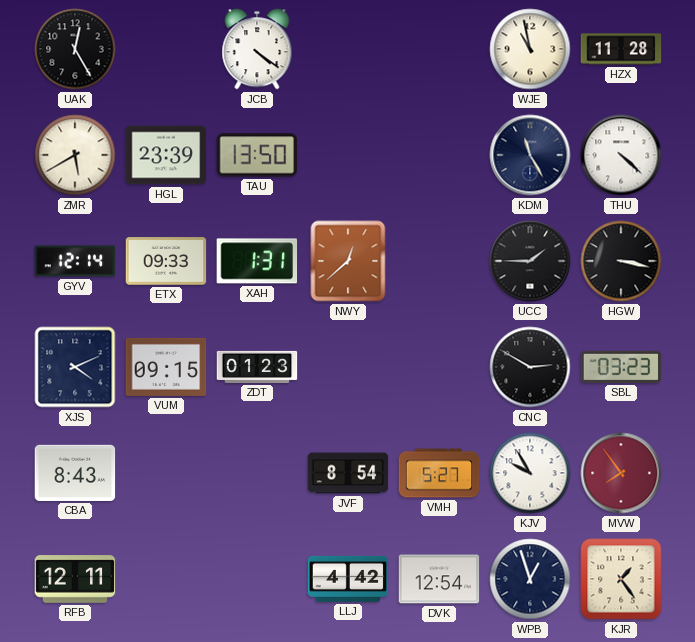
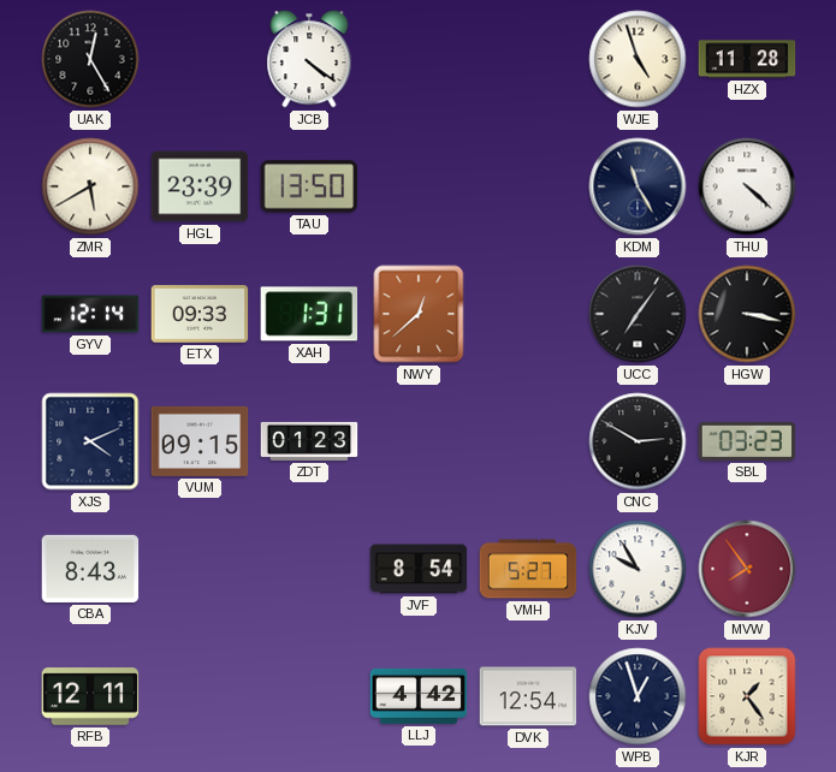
WJE: 10:58 -> 4:57 (638, 59)
UCC: 1:45 -> 7:06 (638, 314)
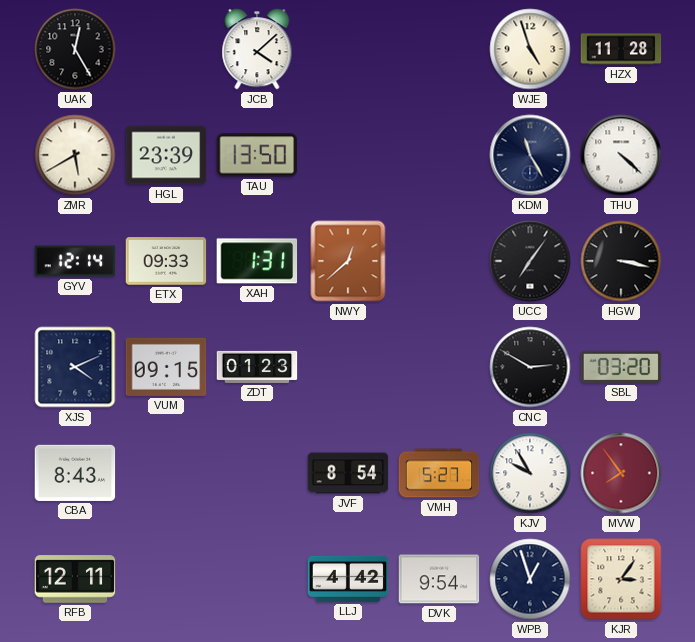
JCB: 4:21 -> 4:08 (257, 49)
SBL: 03:23 -> 03:20 (621, 367)
DVK: 12:54 -> 9:54 (439, 579)
KJR: 1:24 -> 3:06 (621, 579)
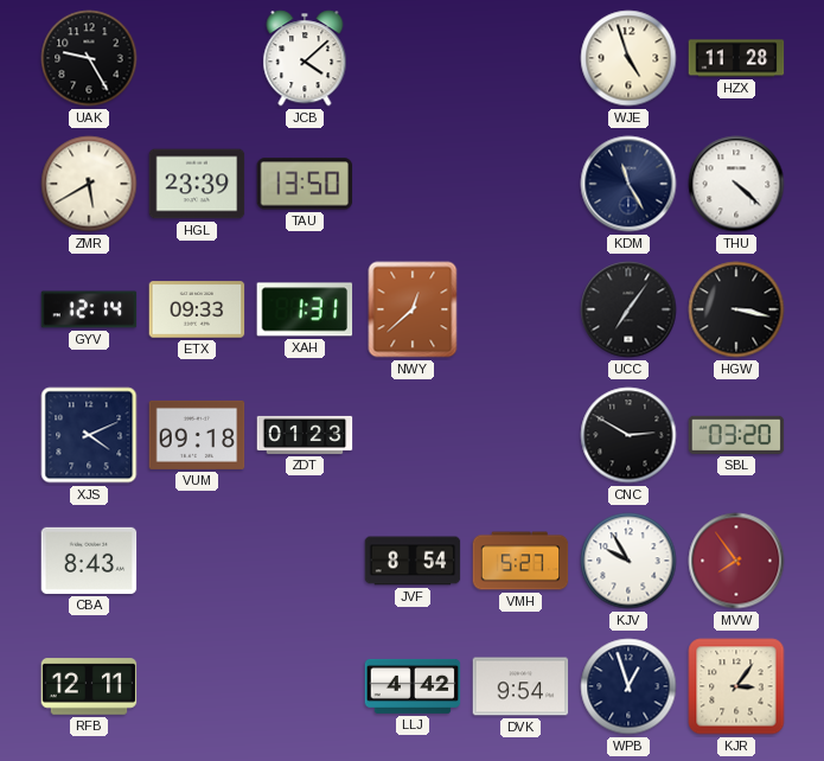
UAK: 12:25 -> 9:25 (89, 58)
VUM: 09:15 -> 09:18 (197, 435)
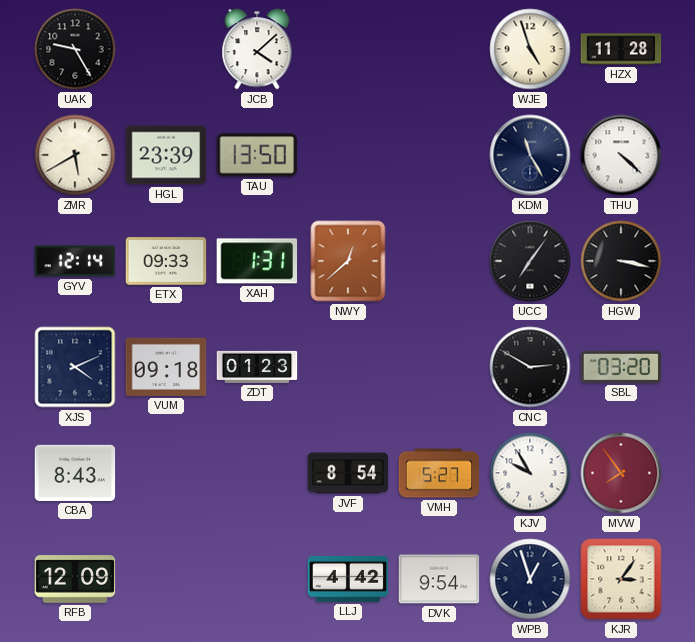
RFB: 12:11 -> 12:09 (75, 579)
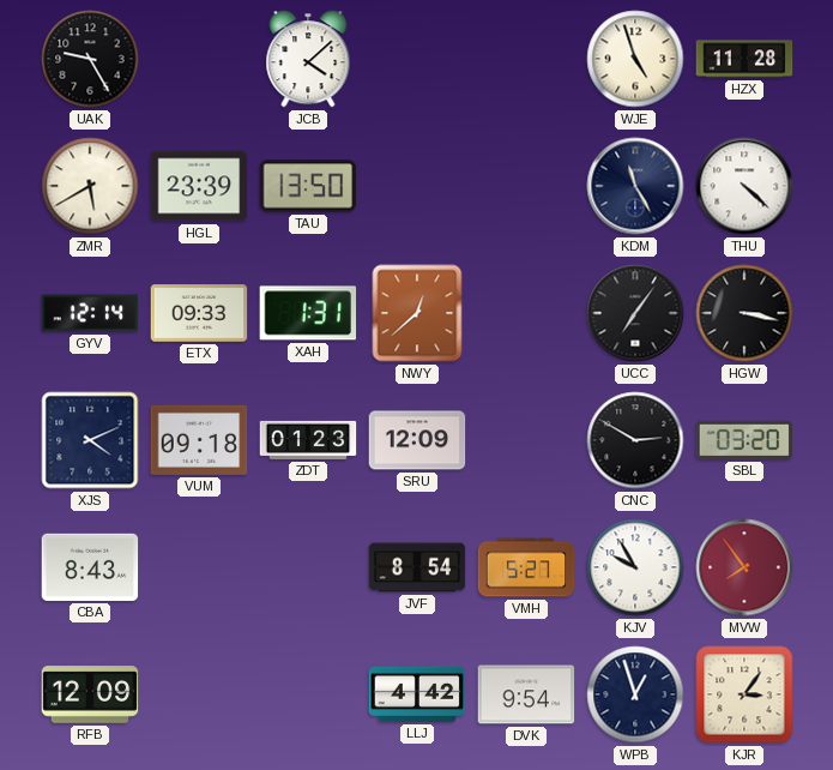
SRU: none -> 12:09 (417, 440)
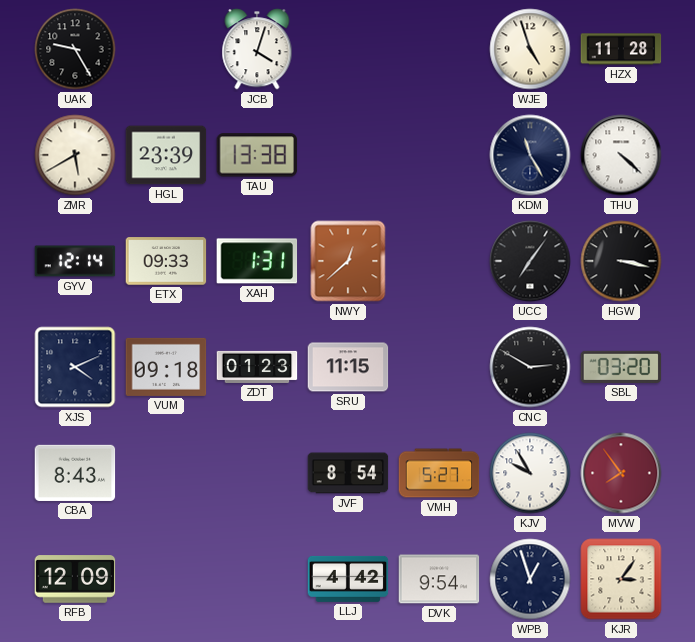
JCB: 4:08 -> 4:03 (257, 49)
TAU: 13:50 -> 13:38 (257, 155)
SRU: 12:09 -> 11:15 (348, 367)
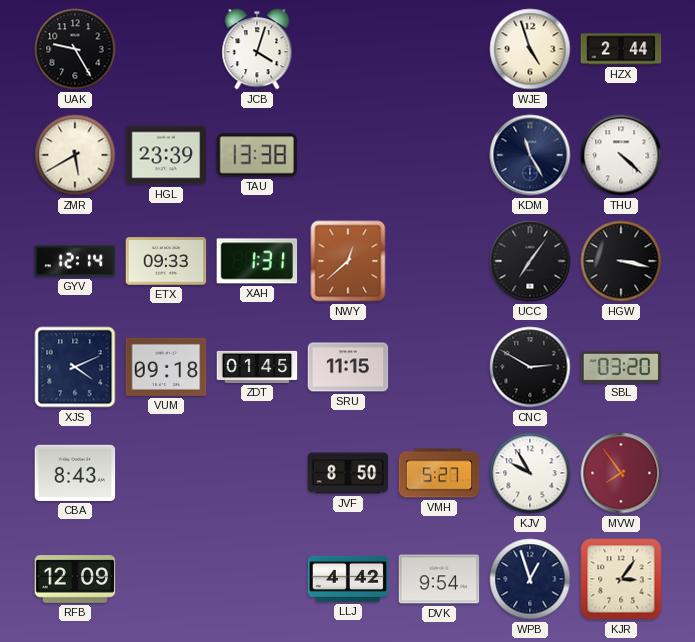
HZX: 11:28 -> 2:44 (621, 49)
ZDT: 01:23 -> 01:45 (257, 367)
JVF: 8:54 -> 8:50 (348, 473)
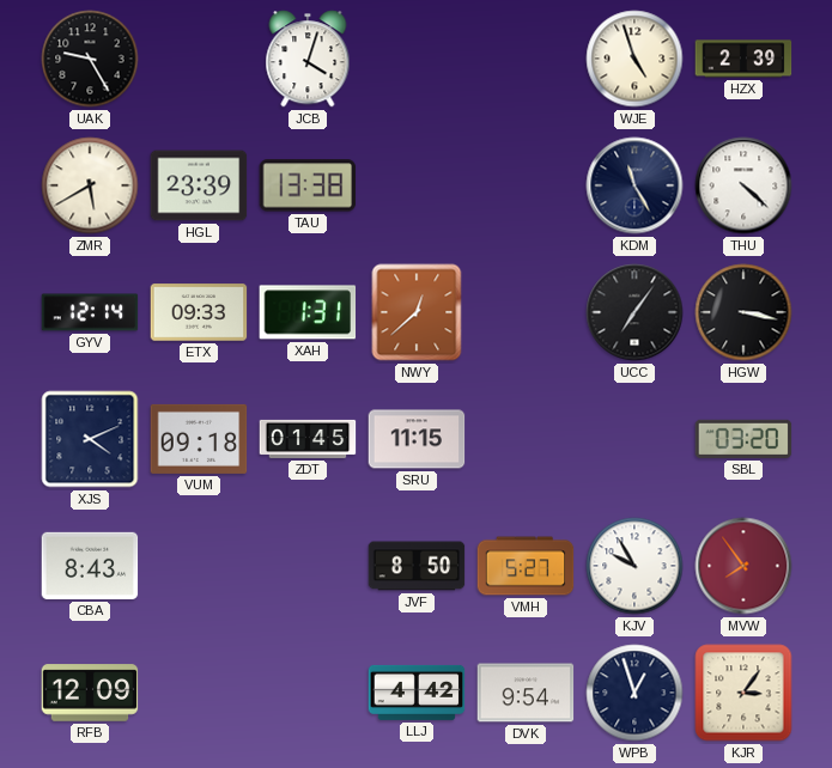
HZX: 2:44 -> 2:39 (743, 59)
CNC: 2:50 -> none (530, 367)
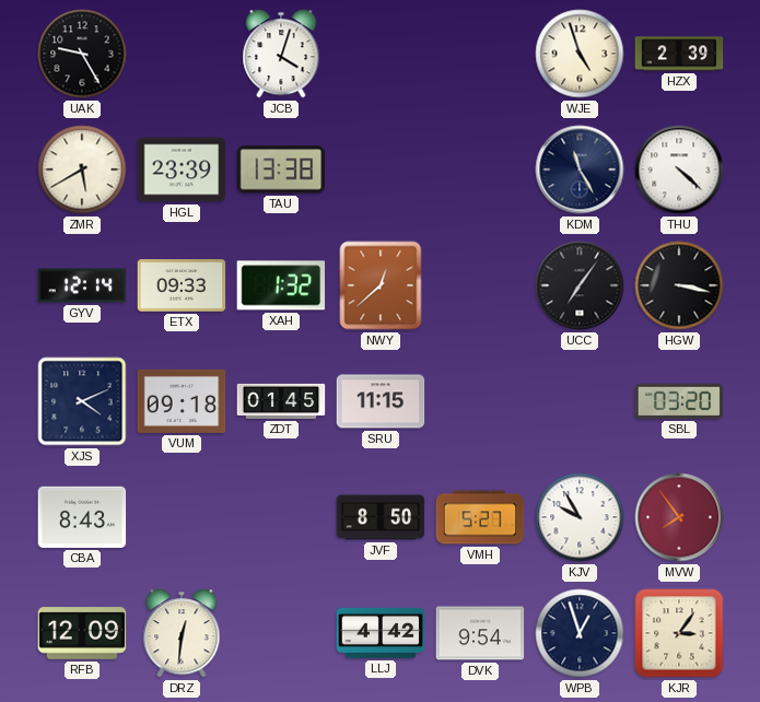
XAH: 1:31 -> 1:32 (281, 285)
DRZ: none -> 12:31 (182, 633)
